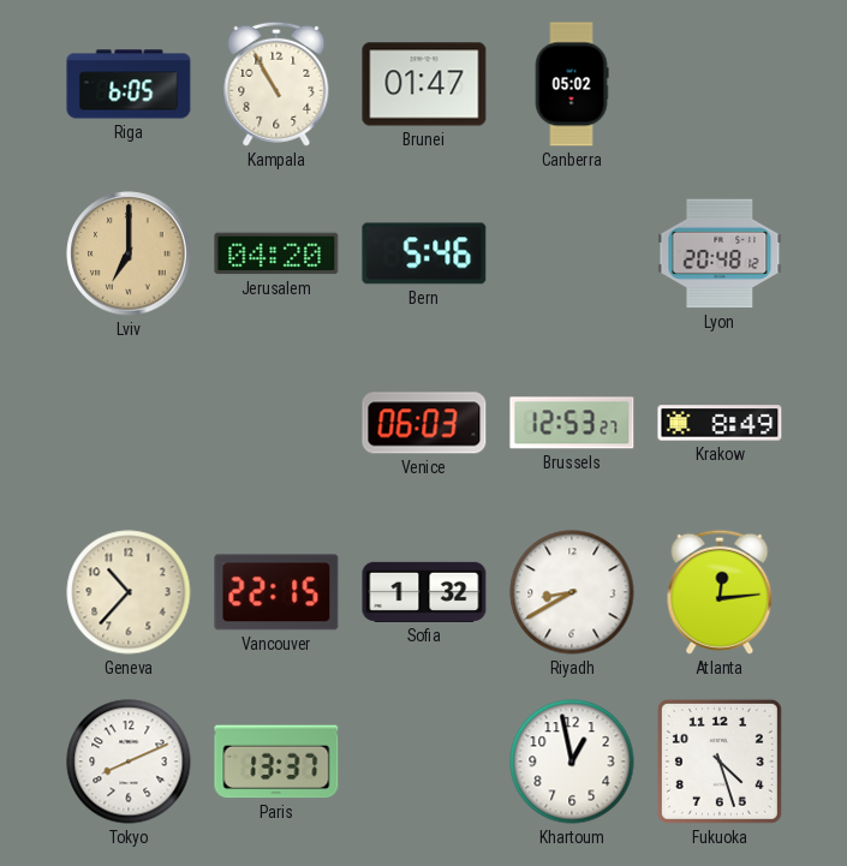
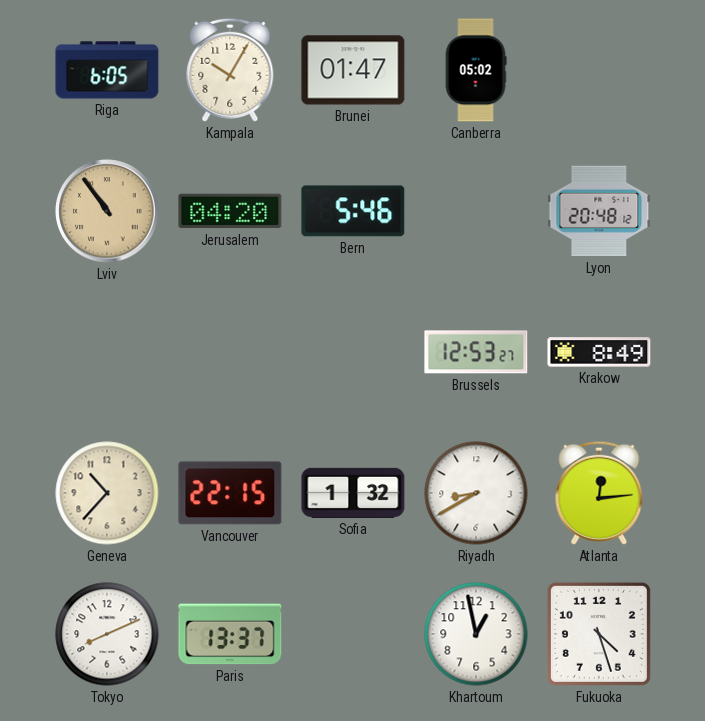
Kampala: 10:55 -> 10:05 (230, 70)
Lviv: 7:00 -> 10:54 (107, 211)
Venice: 06:03 -> none (424, 423)
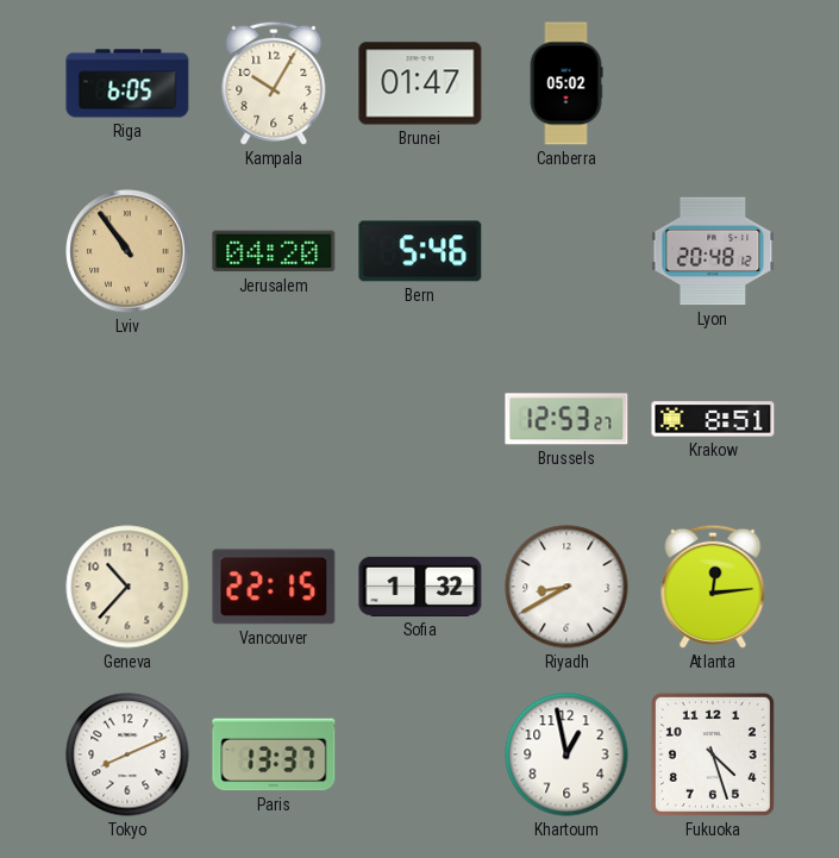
Krakow: 8:49 -> 8:51 (713, 419)
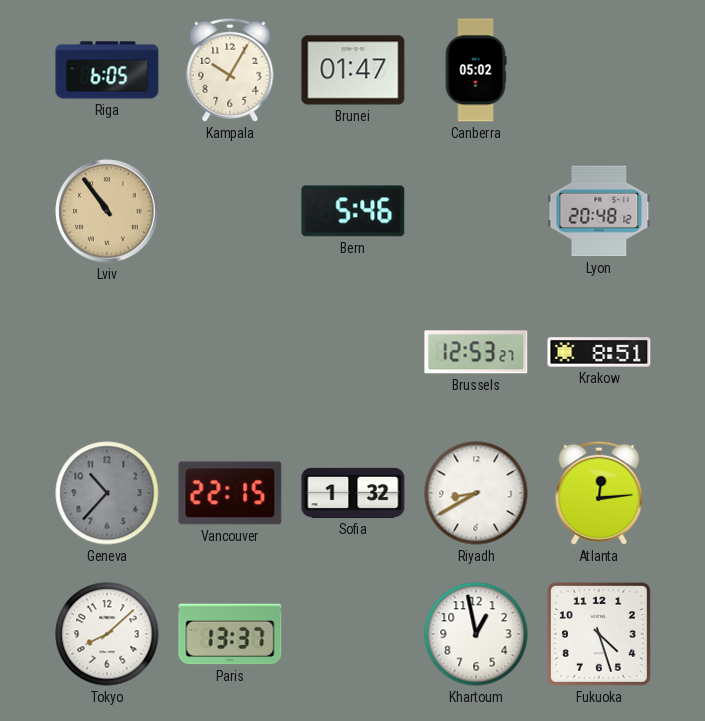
Jerusalem: 04:20 -> none (274, 251)
Geneva dial: cream -> grey (107, 493)
Tokyo: 8:11 -> 8:08 (107, 634)
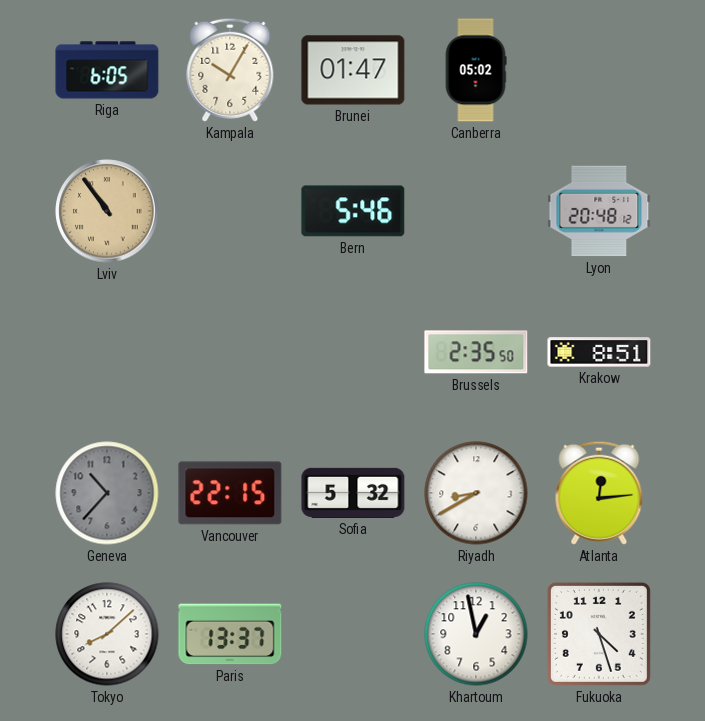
Brussels: 12:53 -> 2:35 (476, 352)
Sofia: 1:32 -> 5:32 (353, 493)
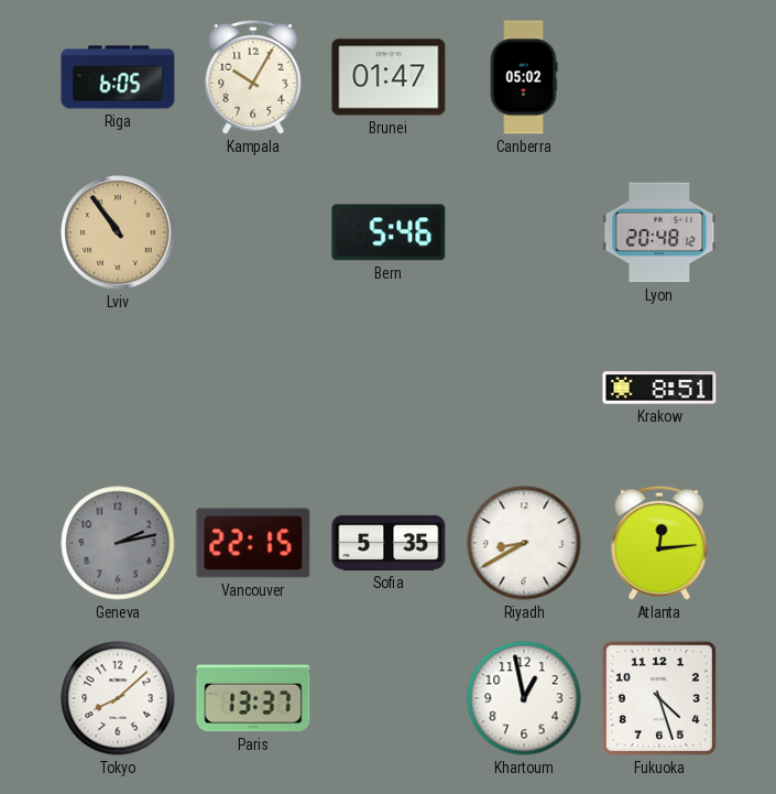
Brussels: 2:35 -> none (476, 352)
Geneva: 10:37 -> 2:13 (118, 543)
Sofia: 5:32 -> 5:35 (389, 543)
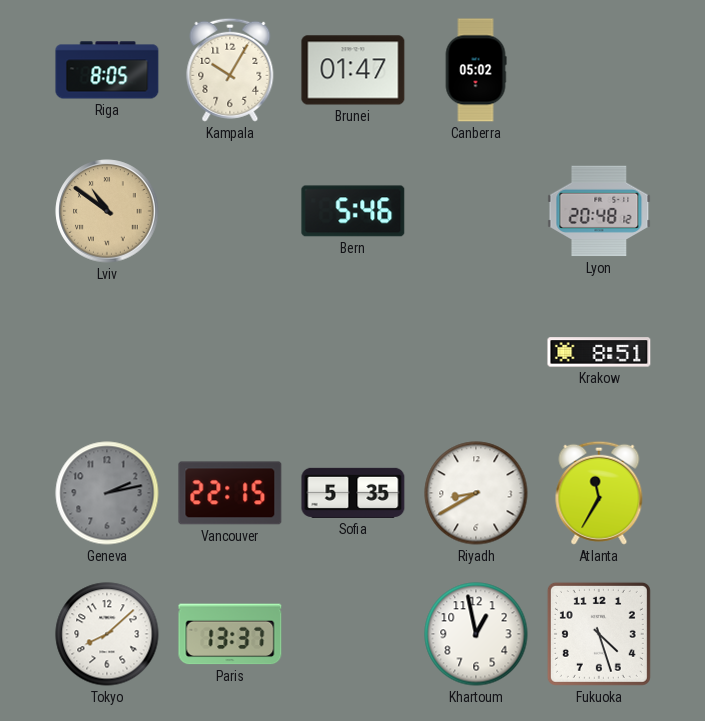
Riga: 6:05 -> 8:05 (107, 70)
Lviv: 10:54 -> 10:51 (107, 211)
Atlanta: 12:14 -> 11:35 (599, 493)
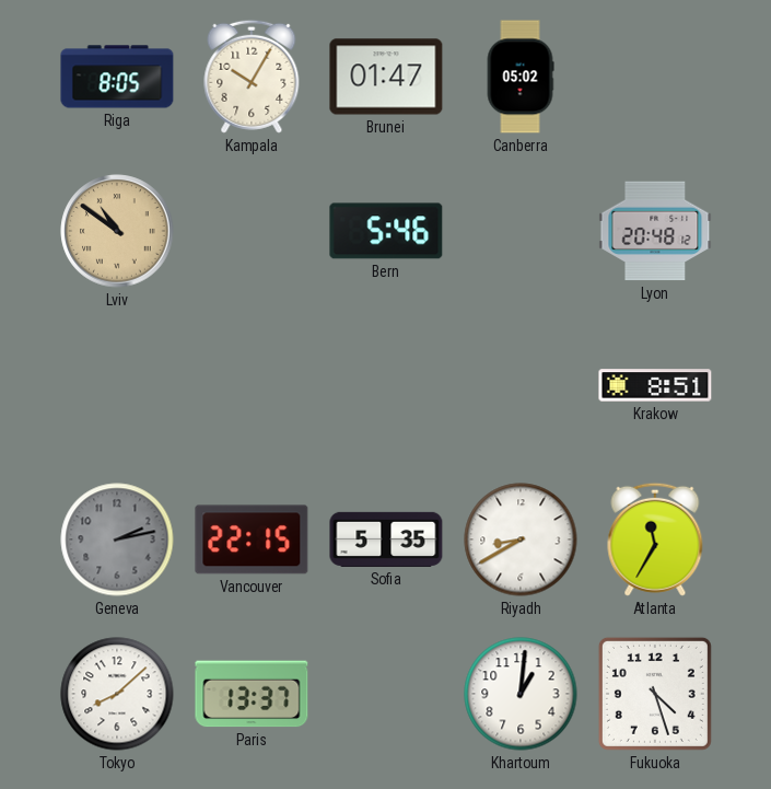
Khartoum: 12:58 -> 1:01 (521, 694)
